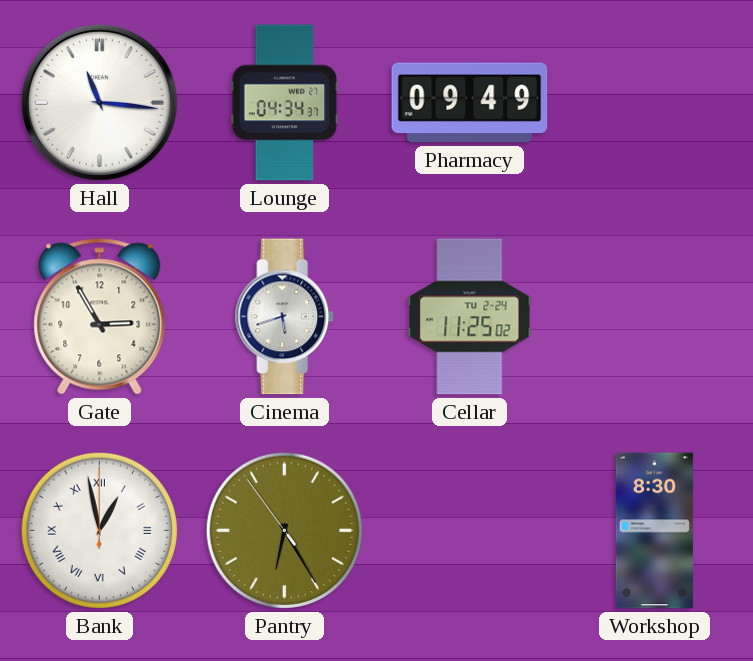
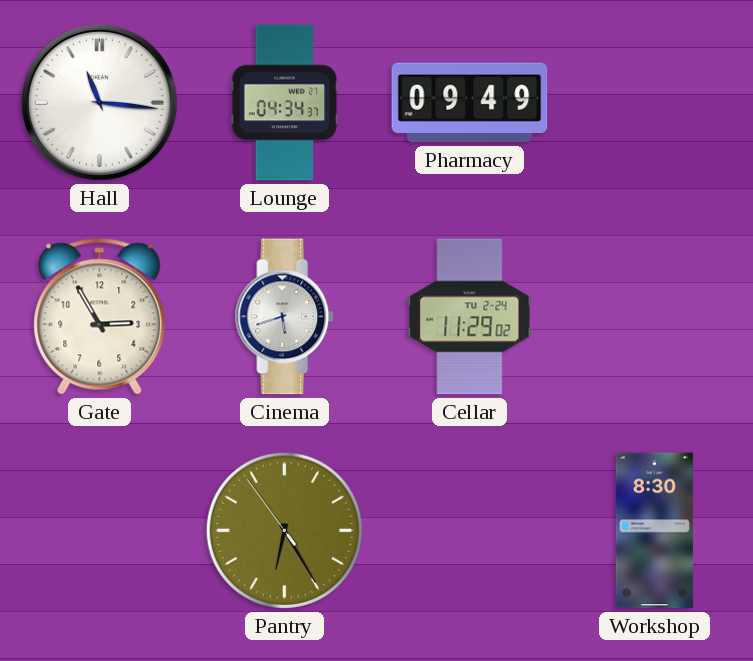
Cellar: 11:25 -> 11:29 (470, 317)
Bank: 12:58 -> none (99, 530)
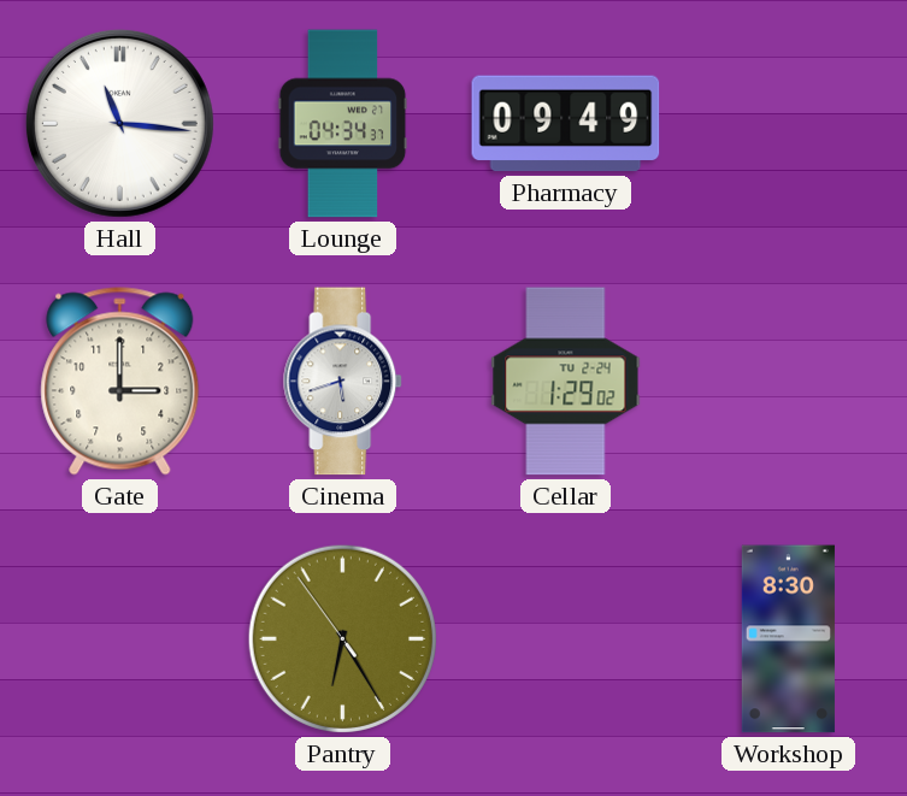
Gate: 2:55 -> 3:00 (120, 382)
Cellar: 11:29 -> 1:29 (566, 382)
